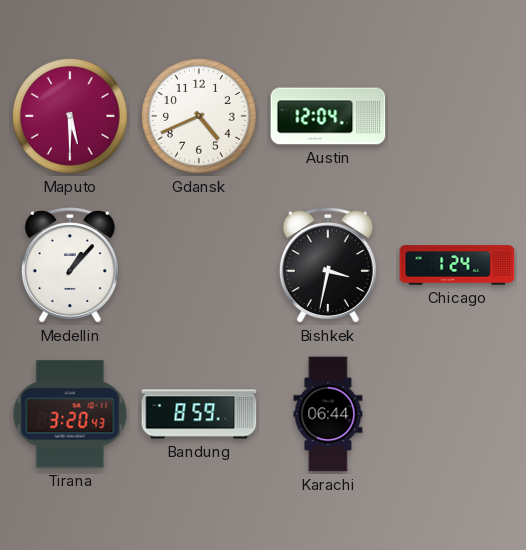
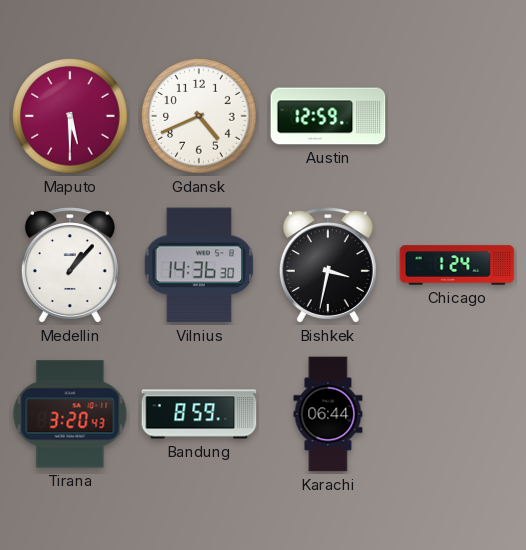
Austin: 12:04 -> 12:59 (328, 116)
Vilnius: none -> 14:36 (199, 265)
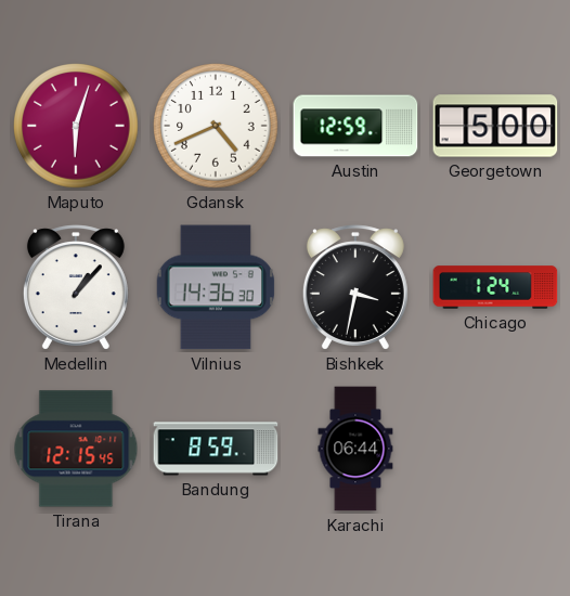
Maputo: 5:30 -> 6:03 (76, 126)
Georgetown: none -> 5:00 (495, 126)
Tirana: 3:20 -> 12:15 (76, 449)
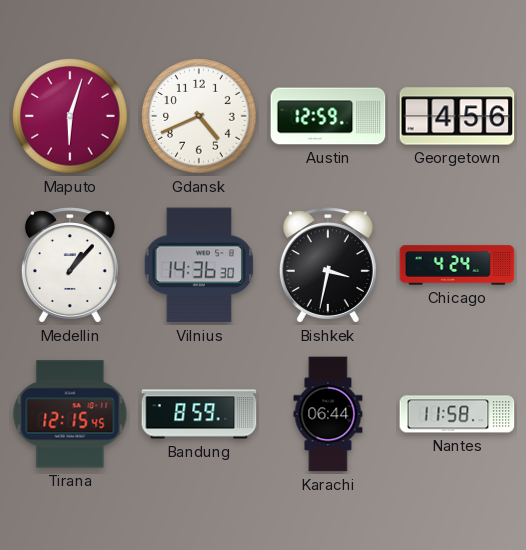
Georgetown: 5:00 -> 4:56 (457, 116)
Chicago: 1:24 -> 4:24 (457, 265)
Nantes: none -> 11:58 (457, 414)
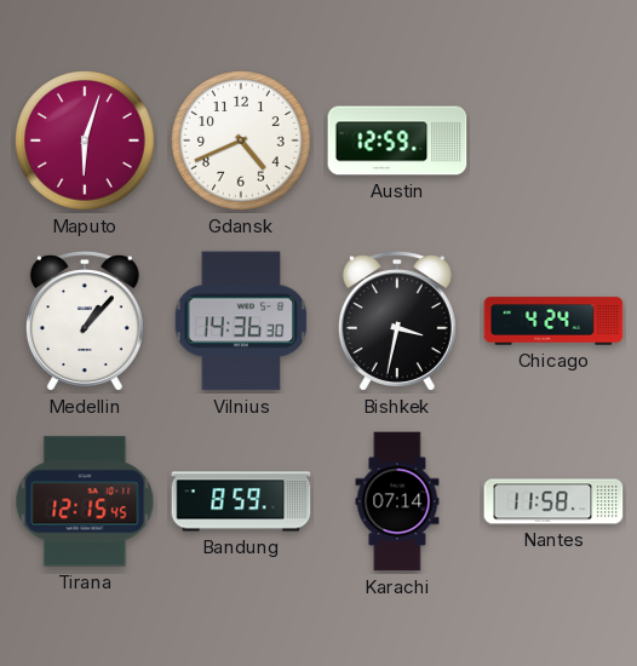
Georgetown: 4:56 -> none (457, 116)
Karachi: 06:44 -> 07:14 (397, 501)
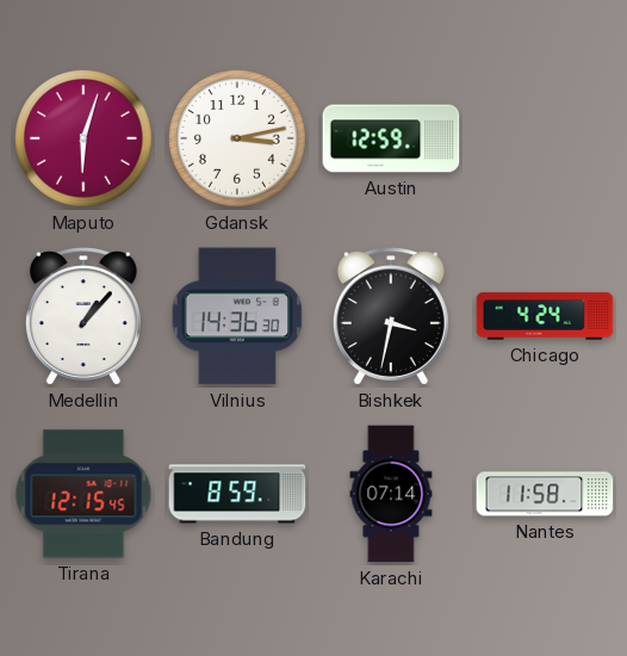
Gdansk: 4:41 -> 3:13 (237, 138)
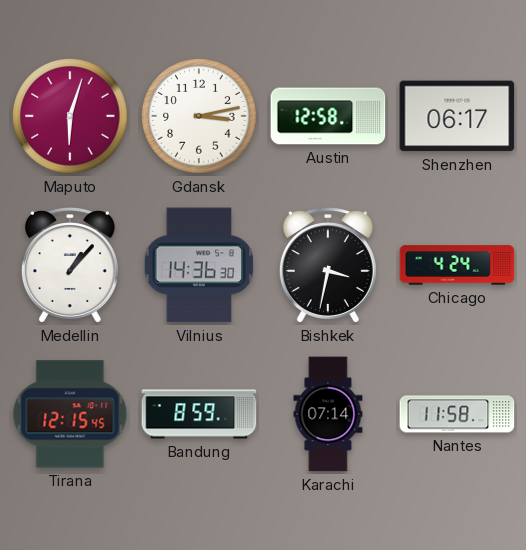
Austin: 12:59 -> 12:58 (328, 116)
Shenzhen: none -> 06:17 (457, 116)
